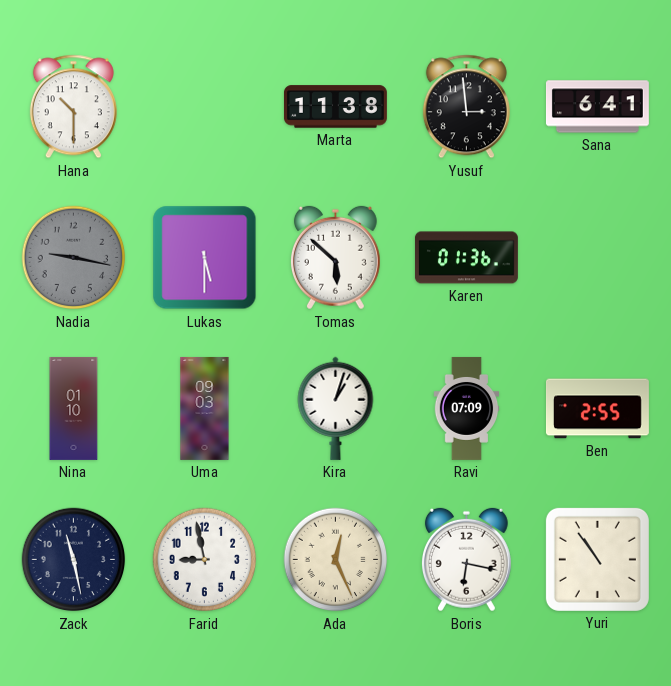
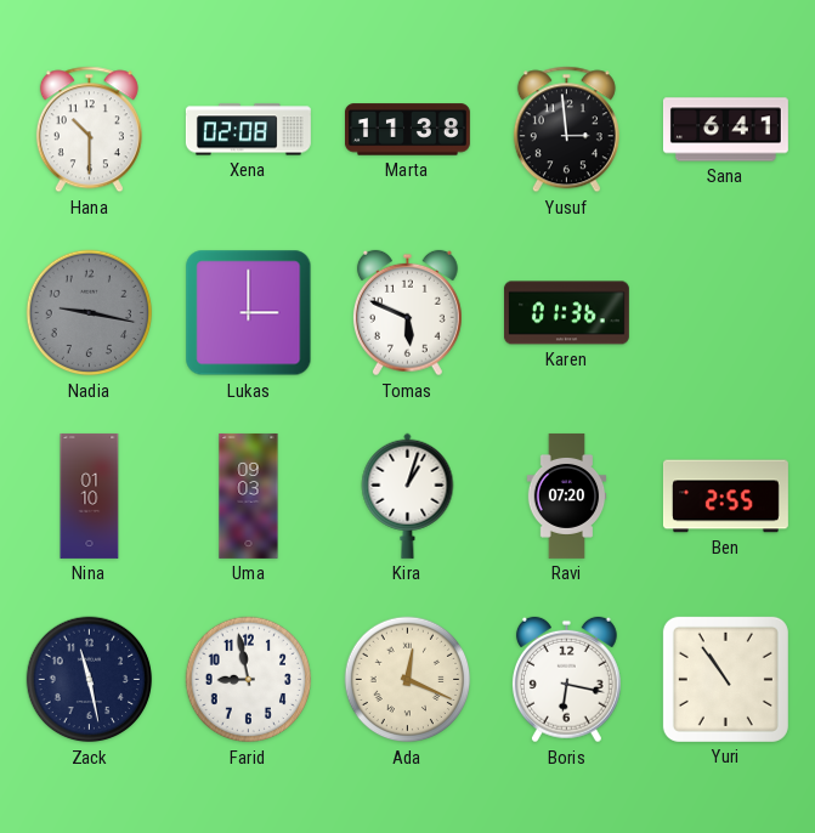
Xena: none -> 02:08 (248, 130)
Lukas: 5:30 -> 3:00 (249, 313)
Tomas: 5:52 -> 5:49 (407, 313)
Ravi: 07:09 -> 07:20 (567, 495)
Ada: 12:26 -> 12:19 (408, 680)
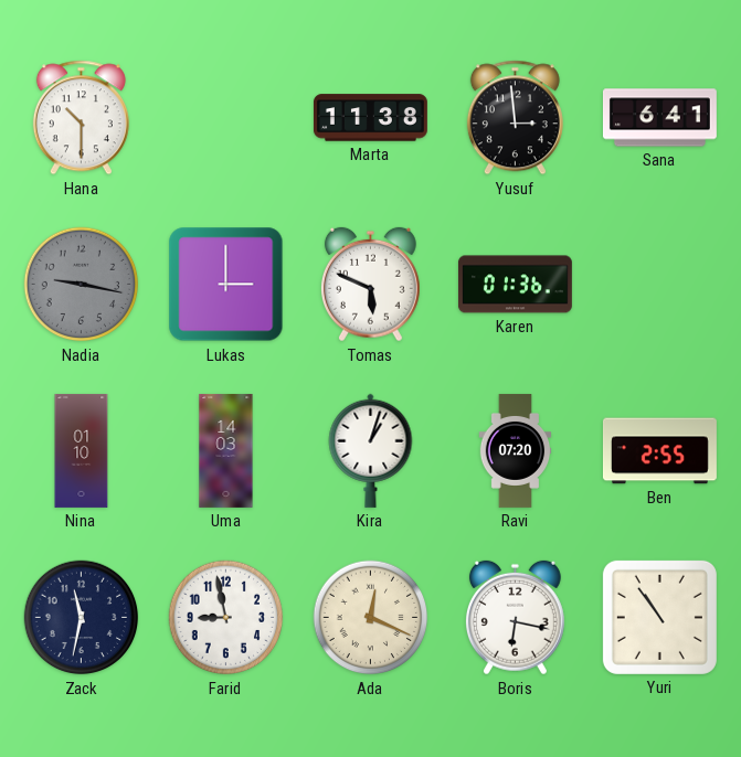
Xena: 02:08 -> none (248, 130)
Uma: 09:03 -> 14:03 (226, 450)
Zack: 11:28 -> 11:32 (82, 618)
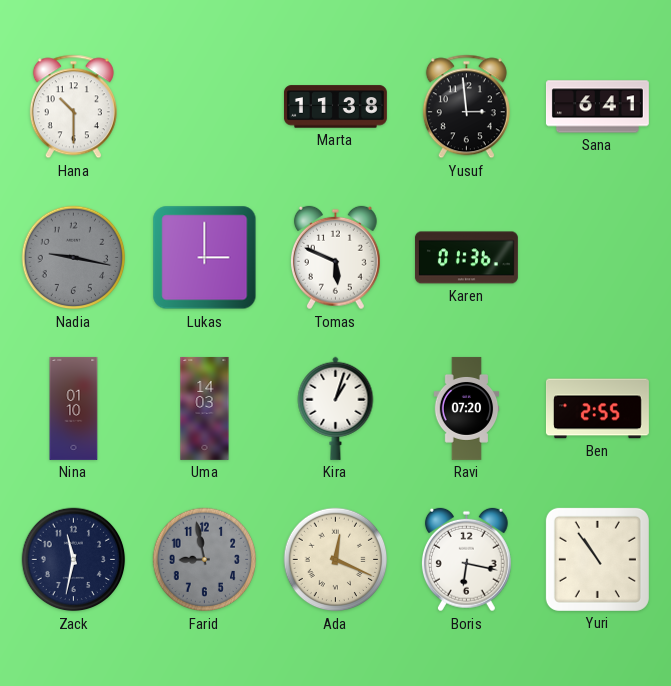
Farid dial: white -> grey (205, 560)
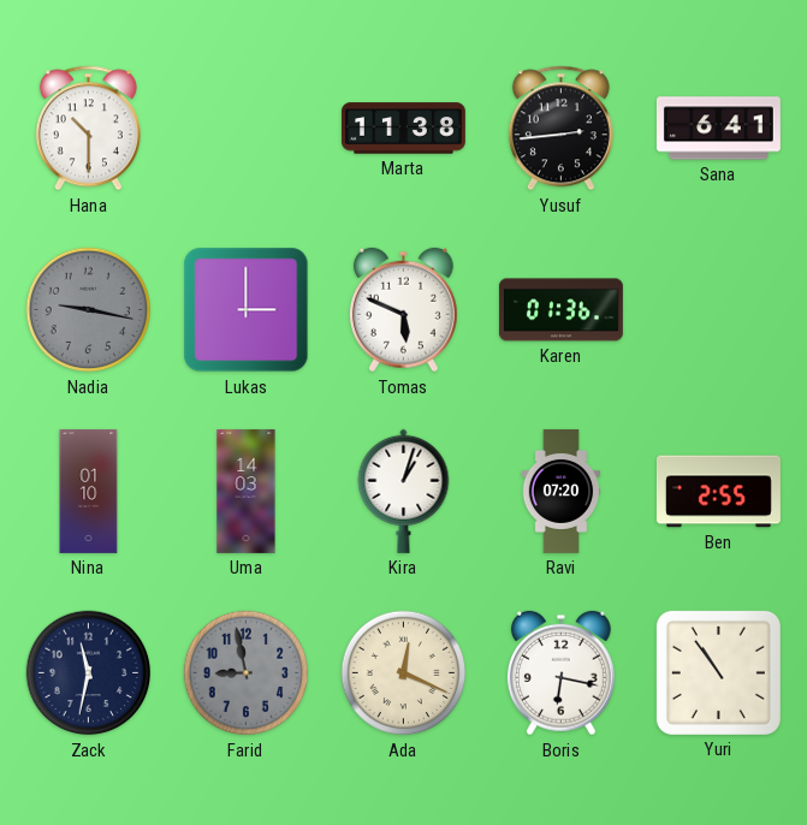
Yusuf: 2:59 -> 2:44 (560, 129)
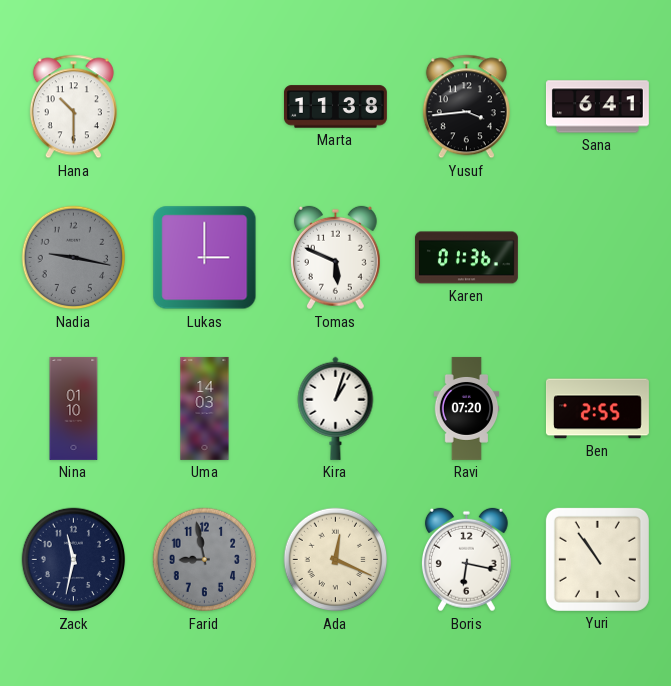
Yusuf: 2:44 -> 3:44 (466, 107)
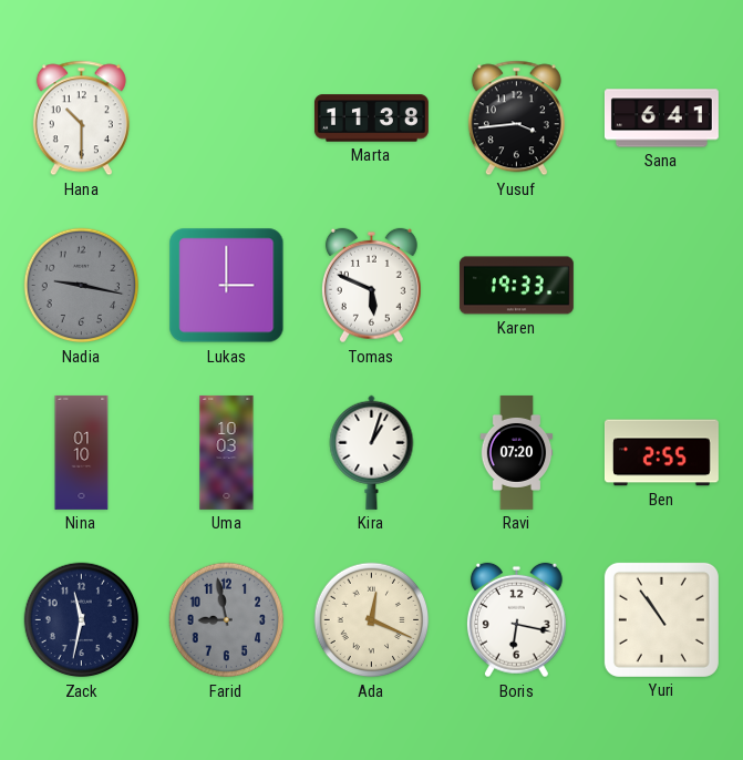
Karen: 01:36 -> 19:33 (516, 286)
Uma: 14:03 -> 10:03 (227, 452)
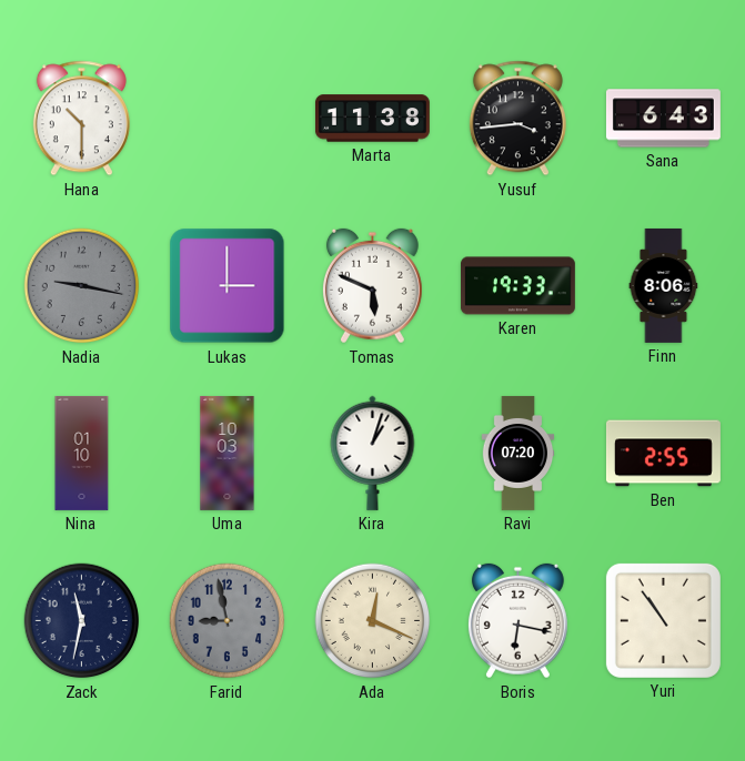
Sana: 6:41 -> 6:43 (663, 119)
Finn: none -> 8:06 (664, 286)
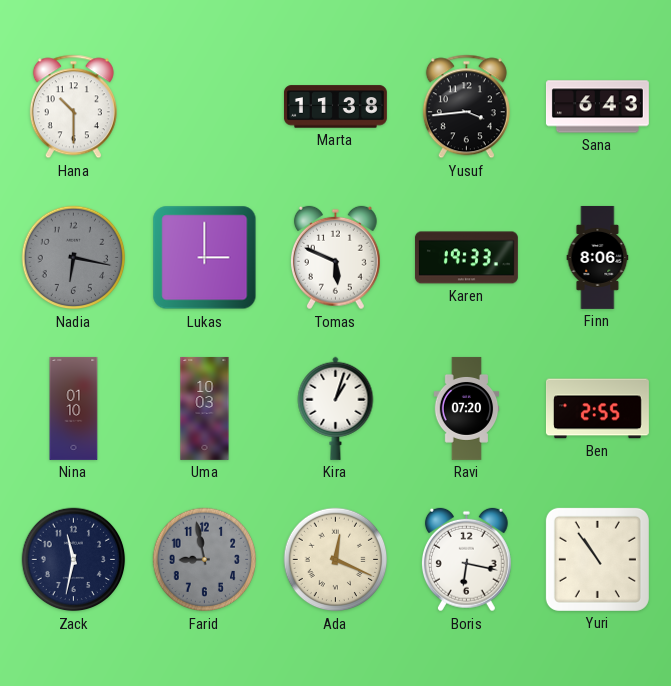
Nadia: 9:17 -> 6:17 (74, 258)
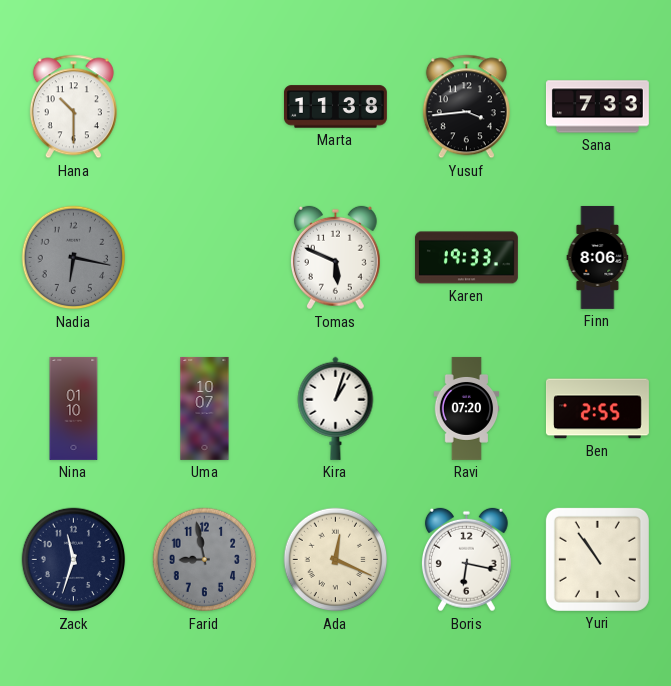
Sana: 6:43 -> 7:33 (597, 107)
Lukas: 3:00 -> none (205, 258)
Uma: 10:03 -> 10:07 (205, 408)
Zack: 11:32 -> 11:33 (74, 560)
